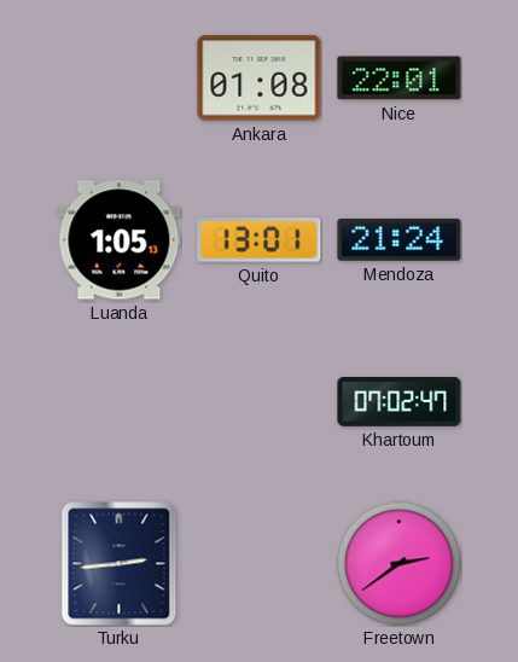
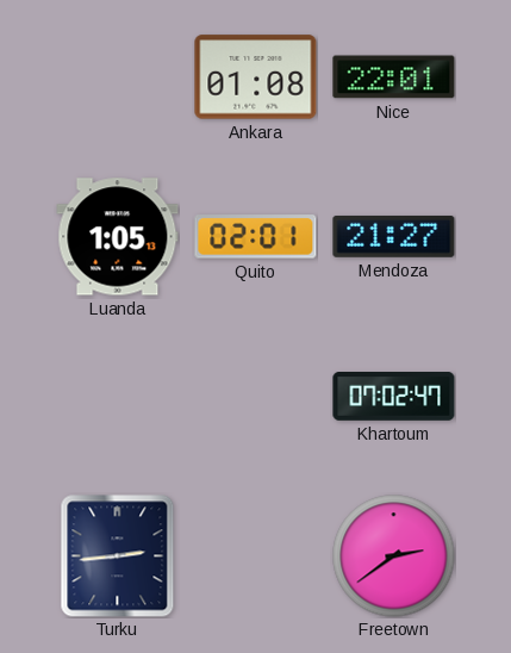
Quito: 13:01 -> 02:01 (256, 237)
Mendoza: 21:24 -> 21:27 (394, 236)
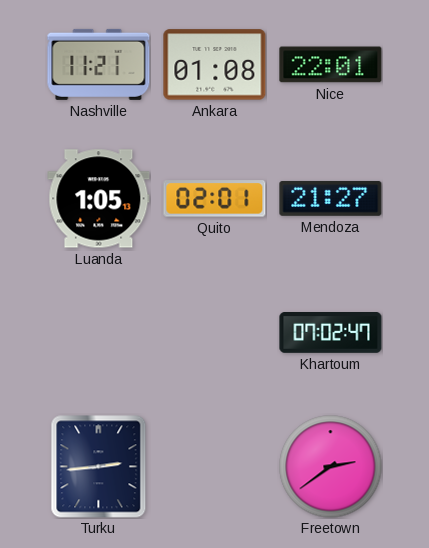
Nashville: none -> 11:21 (99, 64)
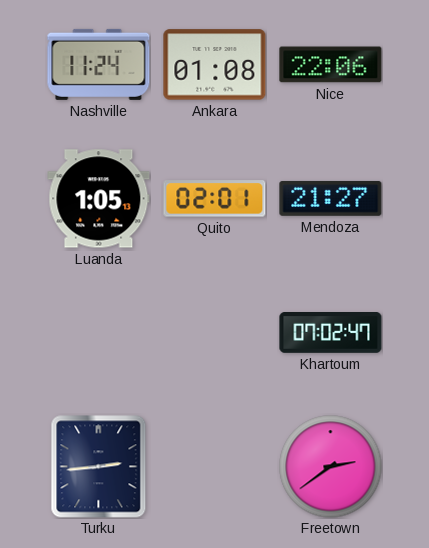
Nashville: 11:21 -> 11:24 (99, 64)
Nice: 22:01 -> 22:06 (331, 65)
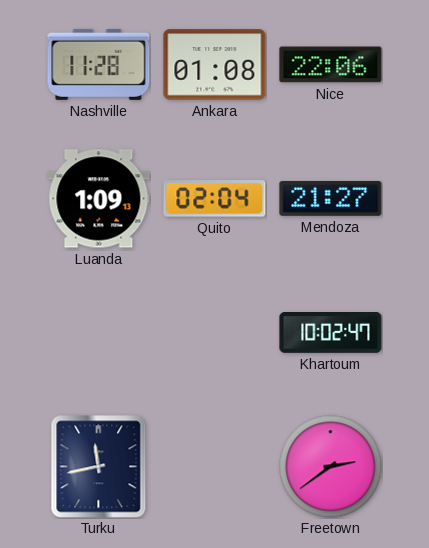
Nashville: 11:24 -> 11:28 (99, 64)
Luanda: 1:05 -> 1:09 (99, 199)
Quito: 02:01 -> 02:04 (215, 199)
Khartoum: 07:02 -> 10:02 (331, 333)
Turku: 2:44 -> 11:43 (99, 467)
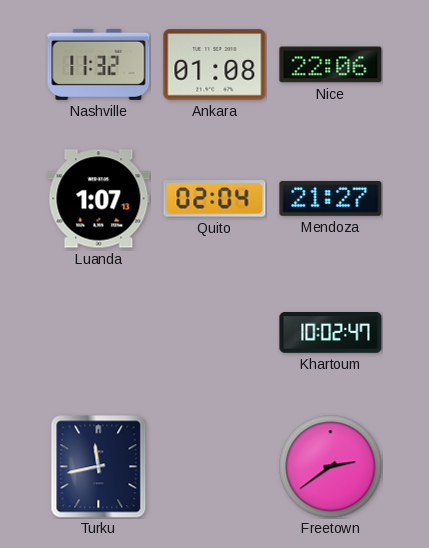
Nashville: 11:28 -> 11:32 (99, 64)
Luanda: 1:09 -> 1:07 (99, 199)
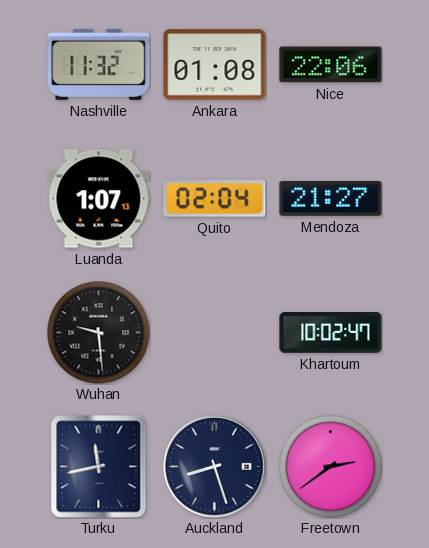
Wuhan: none -> 9:29 (99, 333)
Auckland: none -> 8:27 (215, 467)
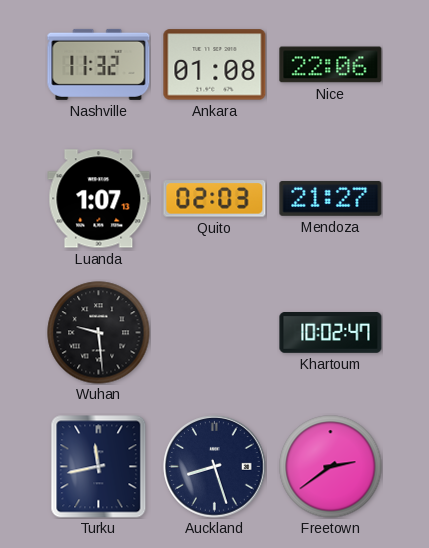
Quito: 02:04 -> 02:03 (215, 199)
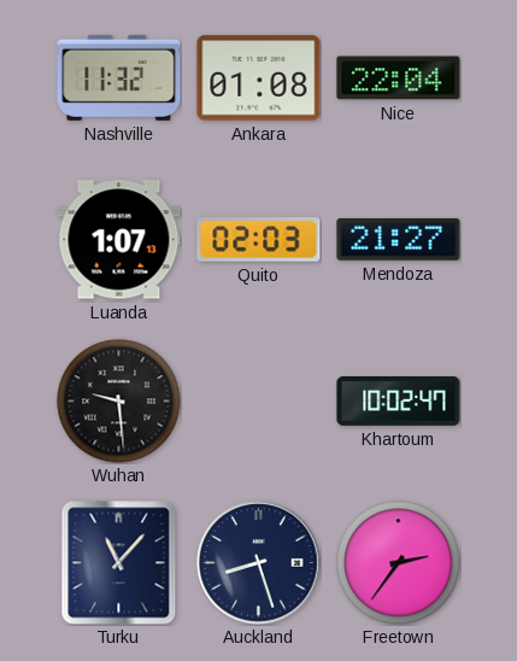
Nice: 22:06 -> 22:04 (399, 78)
Turku: 11:43 -> 11:07 (119, 563)
Freetown: 2:39 -> 2:36 (399, 563)
